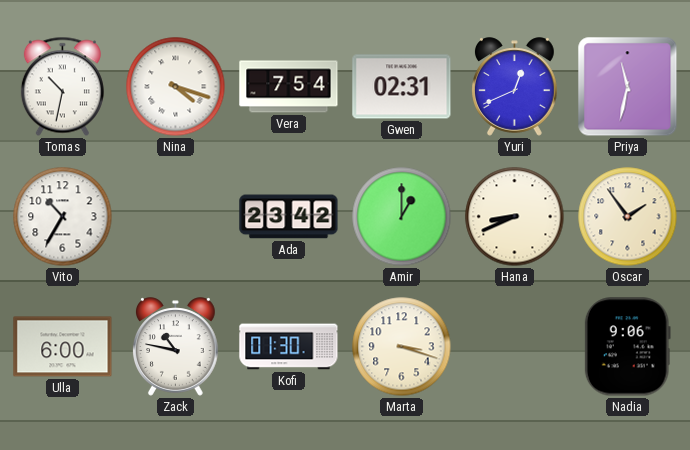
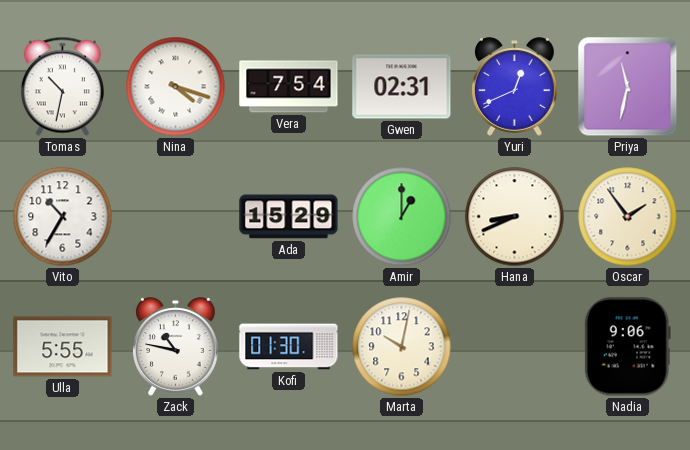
Ada: 23:42 -> 15:29 (289, 217)
Ulla: 6:00 -> 5:55 (63, 347)
Marta: 3:18 -> 10:02 (402, 347)
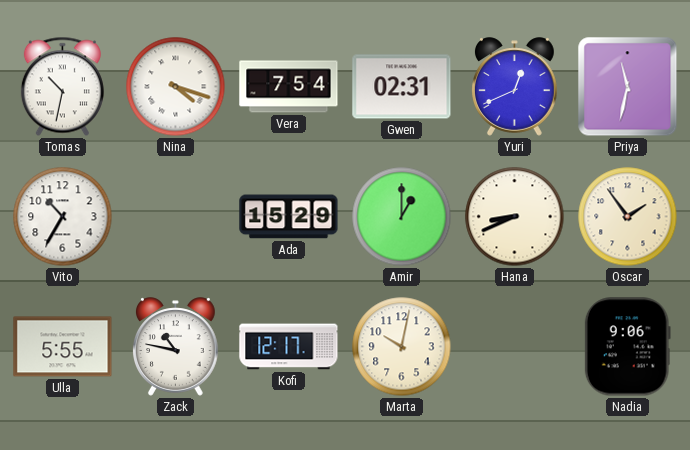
Kofi: 01:30 -> 12:17 (289, 347)
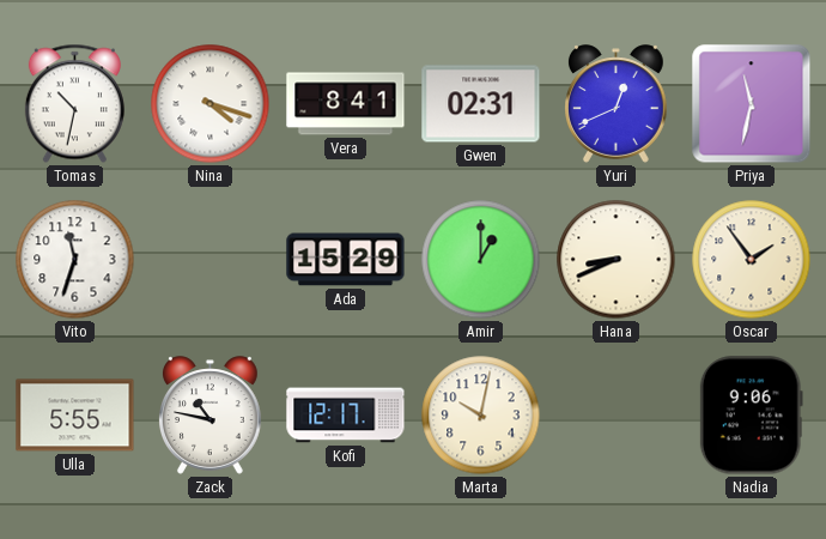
Vera: 7:54 -> 8:41 (346, 104)
Vito: 10:35 -> 11:33 (75, 260)
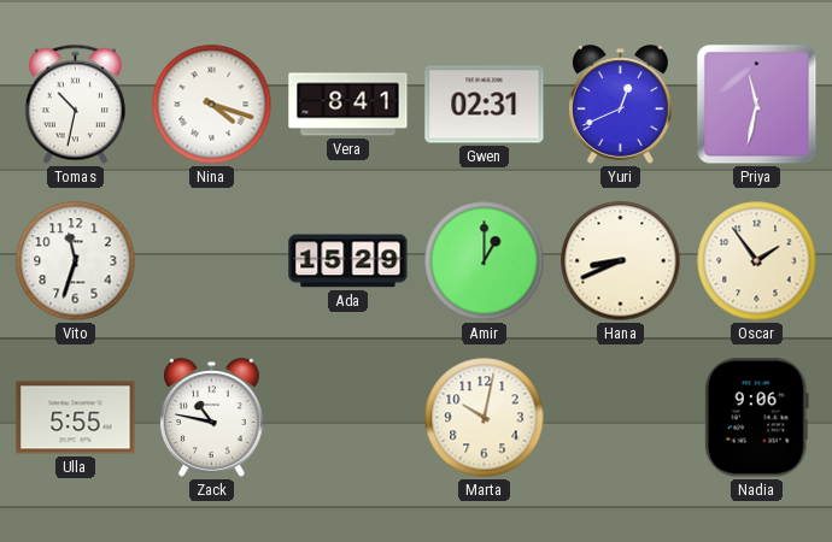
Kofi: 12:17 -> none (346, 416)
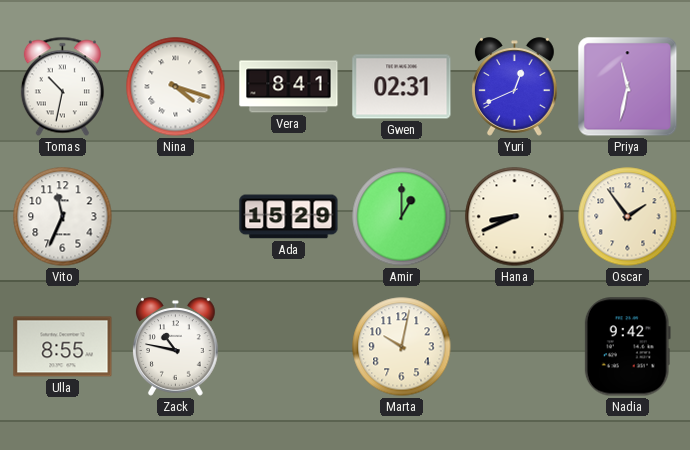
Vito: 11:33 -> 11:34 (63, 217)
Ulla: 5:55 -> 8:55 (63, 347)
Nadia: 9:06 -> 9:42 (627, 347)
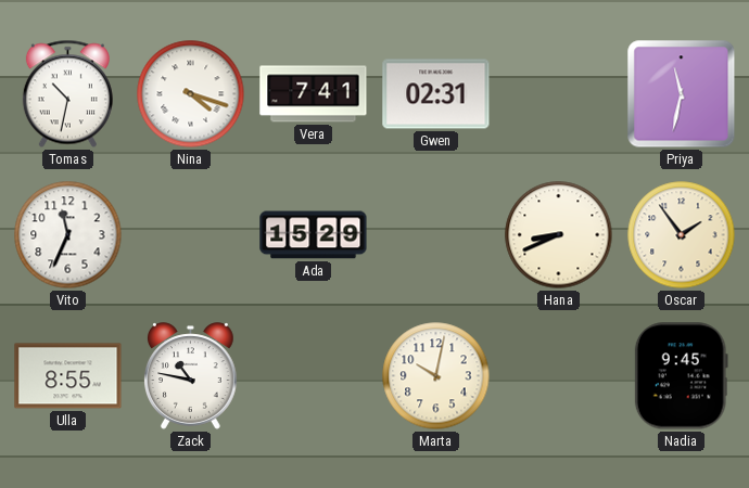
Vera: 8:41 -> 7:41 (314, 94)
Yuri: 12:41 -> none (515, 87)
Amir: 1:00 -> none (402, 217)
Nadia: 9:42 -> 9:45 (681, 376)
